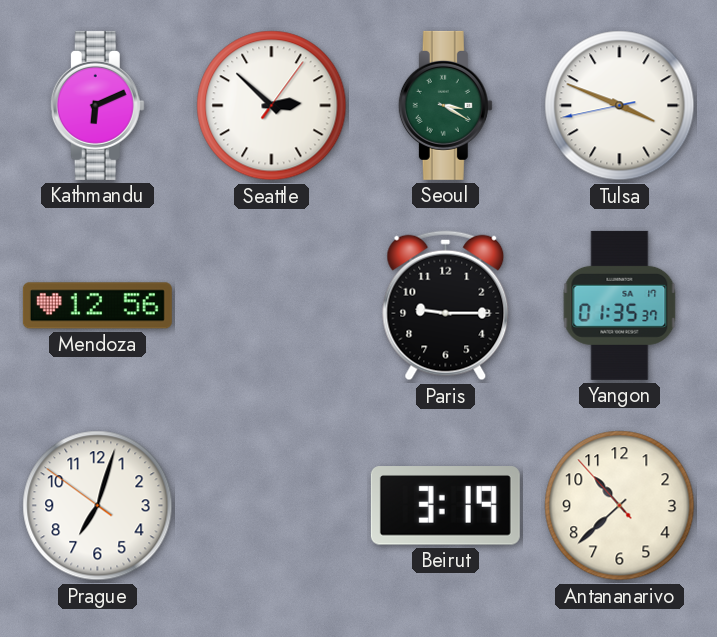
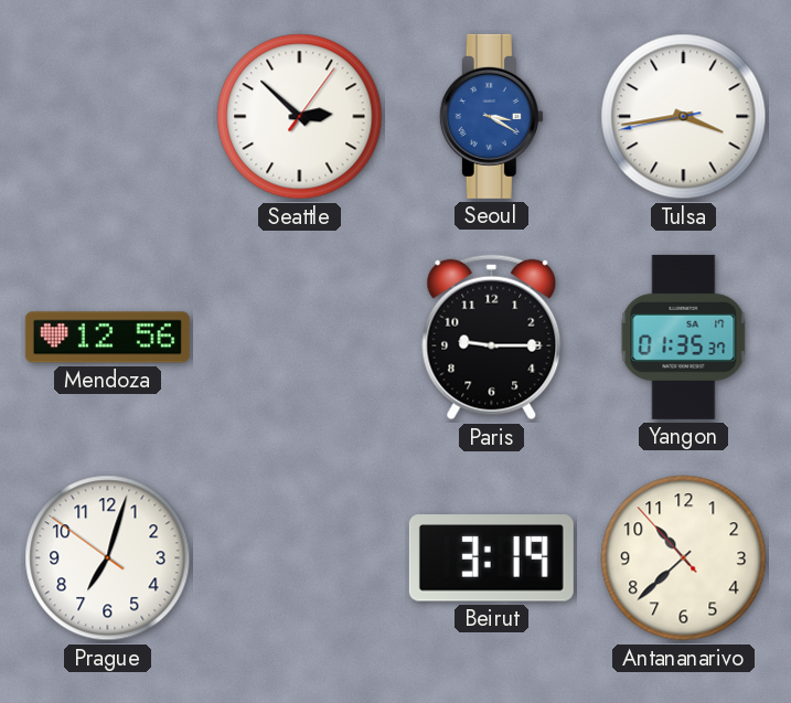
Kathmandu: 6:11 -> none (97, 105)
Seoul dial: green -> blue (491, 116)
Tulsa: 3:48 -> 3:43 (684, 117)
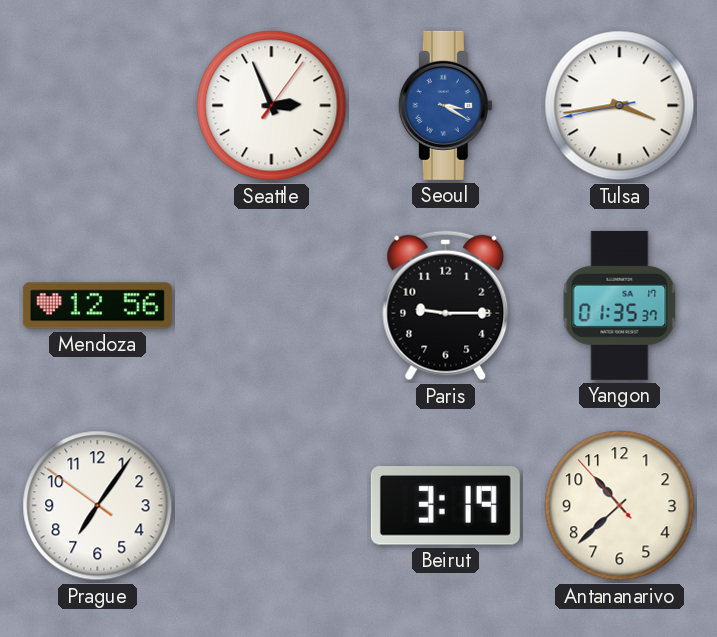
Seattle: 2:52 -> 2:56 (272, 106)
Prague: 7:02 -> 7:05 (98, 506)
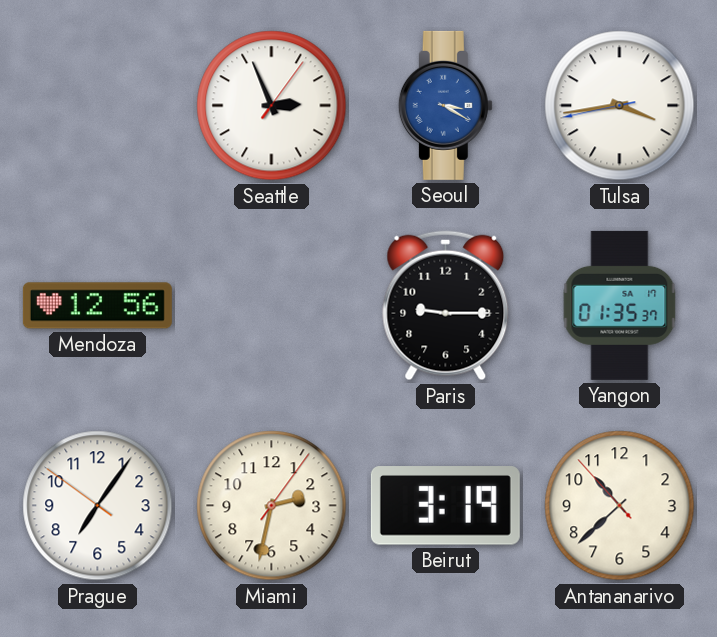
Miami: none -> 2:32 (272, 506)
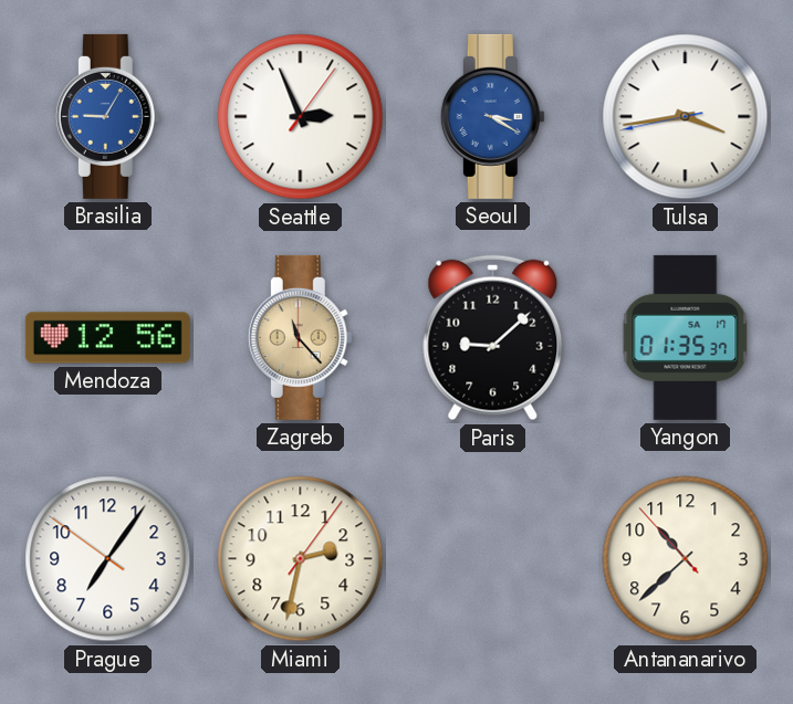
Brasilia: none -> 9:05 (107, 116)
Zagreb: none -> 11:23 (300, 337)
Paris: 9:15 -> 9:08 (493, 338)
Beirut: 3:19 -> none (445, 506)
